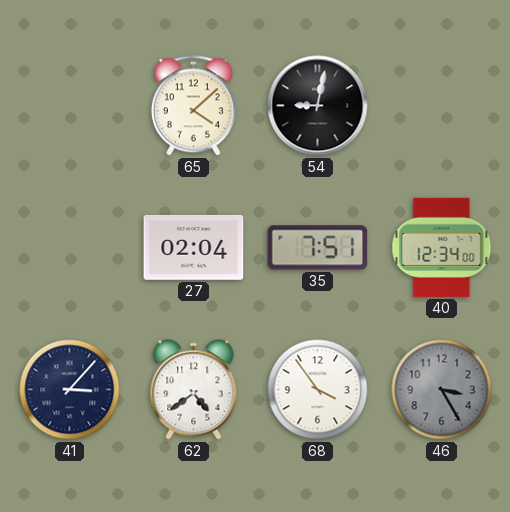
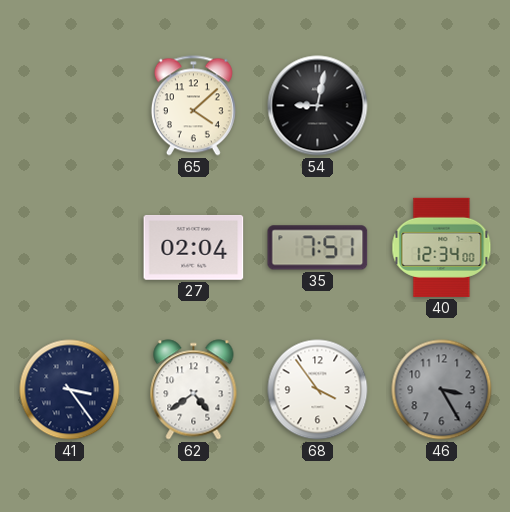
41: 3:07 -> 3:24 (70, 390)
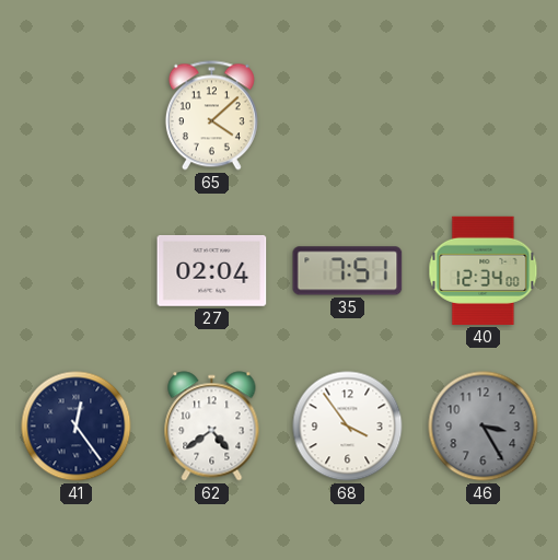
54: 9:02 -> none (318, 106)
41: 3:24 -> 12:24 (77, 427)
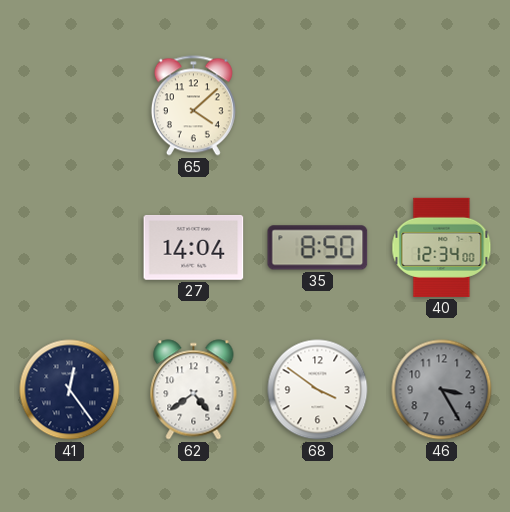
27: 02:04 -> 14:04 (194, 247)
35: 7:51 -> 8:50 (318, 248)
68: 3:54 -> 3:51 (318, 390)
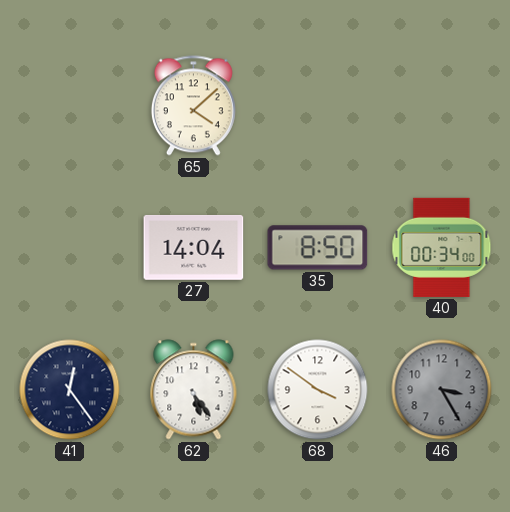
40: 12:34 -> 00:34 (442, 247)
62: 4:39 -> 5:24 (194, 390)
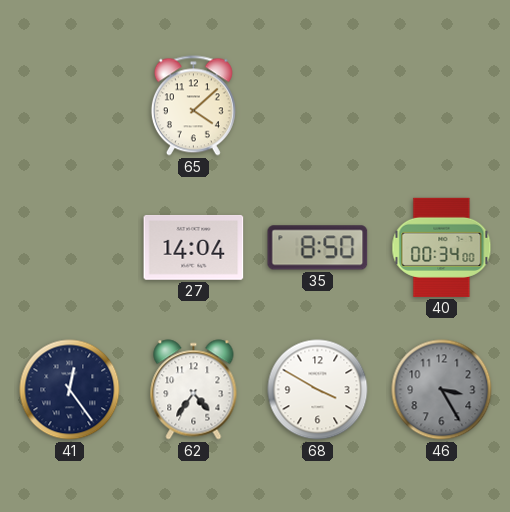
62: 5:24 -> 4:36 (194, 390)
68: 3:51 -> 3:50 (318, 390)
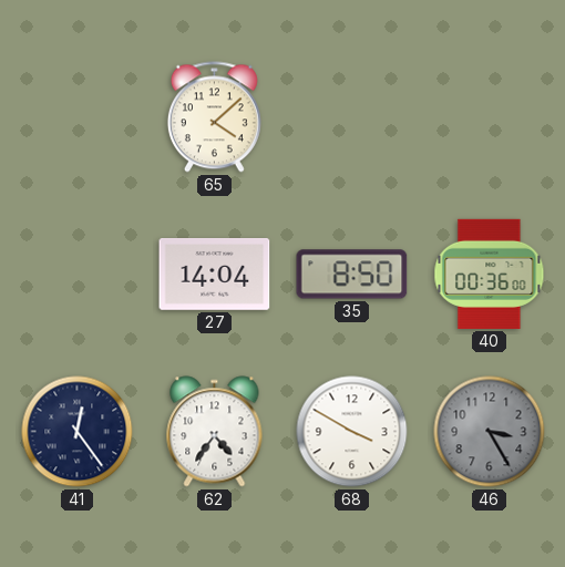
40: 00:34 -> 00:36 (490, 274)
